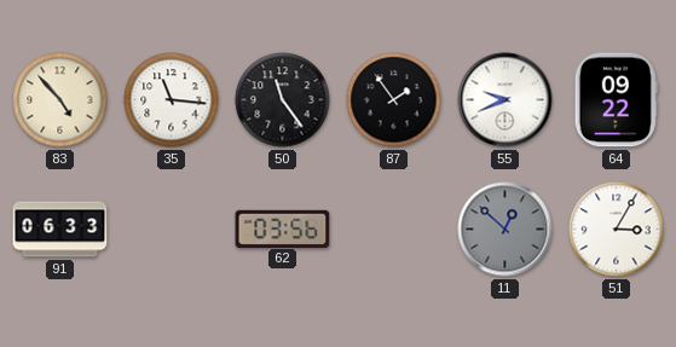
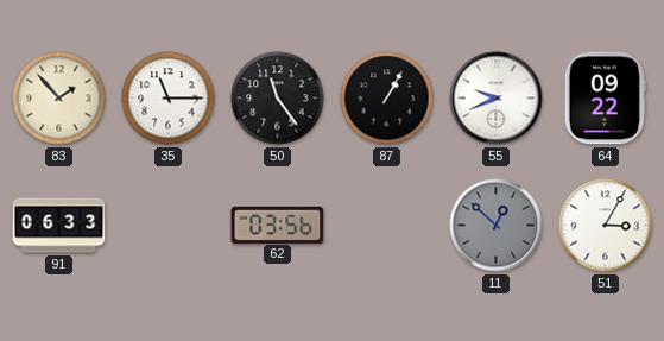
83: 4:53 -> 1:53 (59, 99)
35: 11:16 -> 11:15 (169, 99)
87: 1:54 -> 1:05 (387, 99)
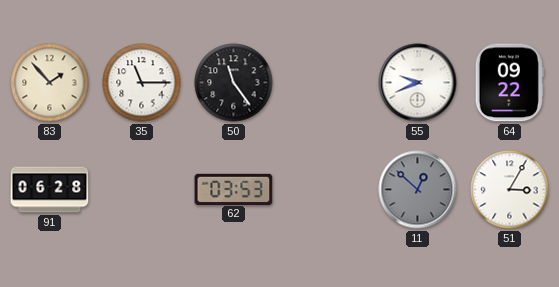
87: 1:05 -> none (387, 99)
91: 06:33 -> 06:28 (50, 190)
62: 03:56 -> 03:53 (234, 189)
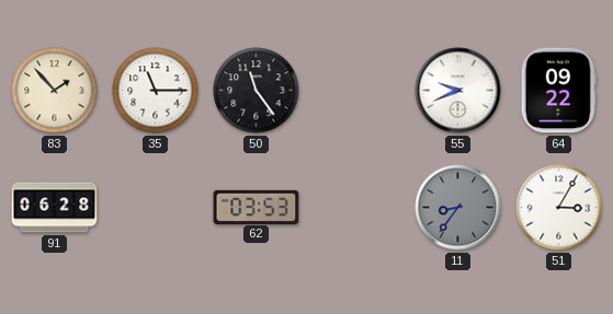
11: 12:52 -> 8:36 (458, 208)
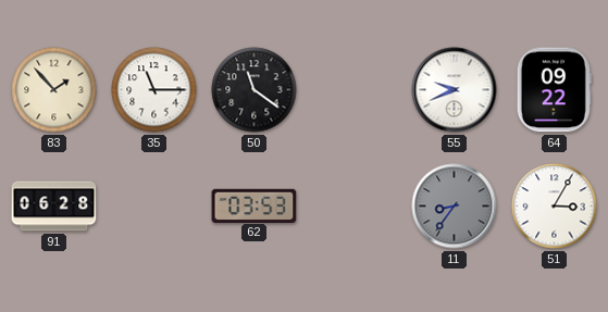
50: 11:24 -> 11:21 (255, 90)
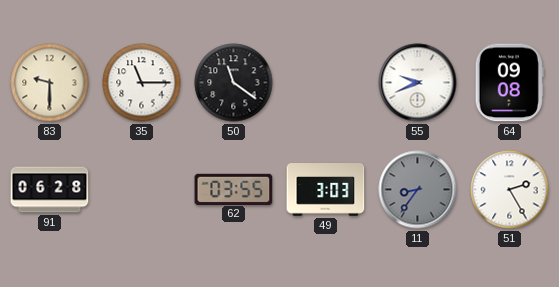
83: 1:53 -> 9:30 (50, 83)
64: 09:22 -> 09:08 (509, 83)
62: 03:53 -> 03:55 (234, 189)
49: none -> 3:03 (326, 190)
51: 3:05 -> 2:25 (510, 190)
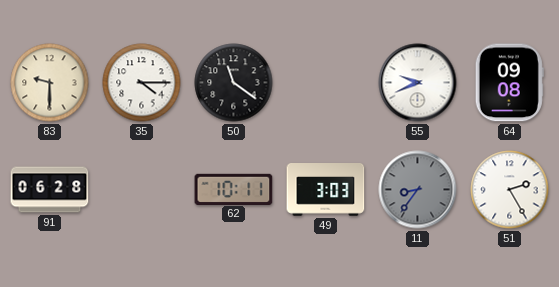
35: 11:15 -> 4:15 (142, 83)
62: 03:55 -> 10:11 (234, 189)
